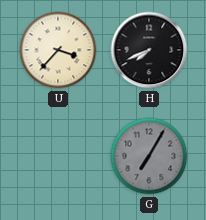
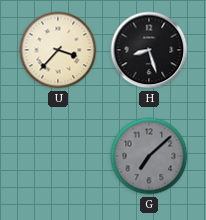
H: 7:41 -> 8:27 (149, 50)
G: 7:05 -> 7:08 (149, 156)
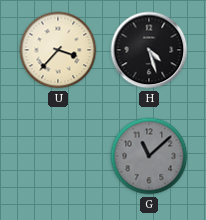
H: 8:27 -> 4:27 (149, 50)
G: 7:08 -> 11:08 (149, 156)
